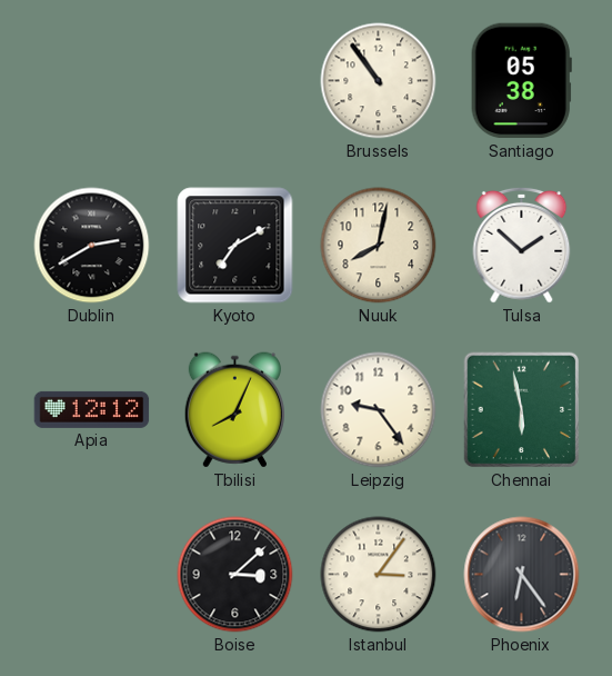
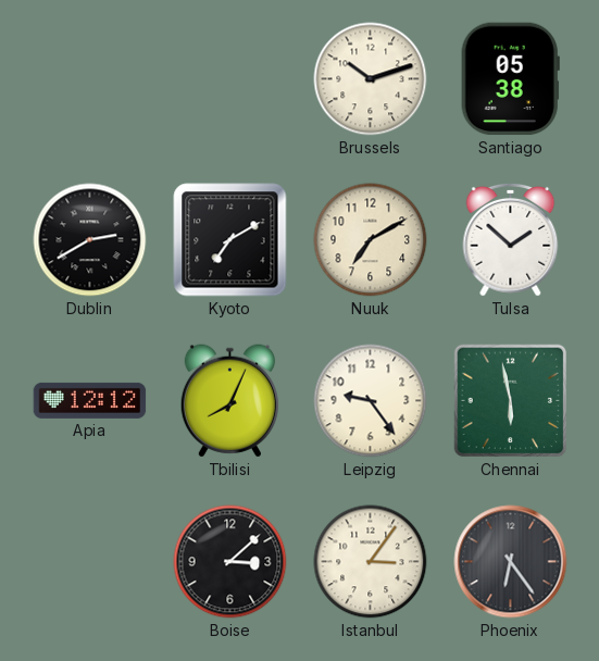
Brussels: 10:54 -> 10:12 (371, 79)
Nuuk: 8:02 -> 7:10 (371, 240)
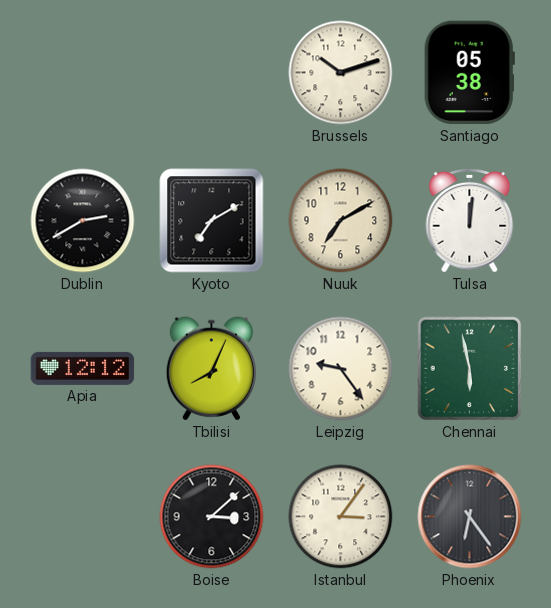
Tulsa: 1:52 -> 12:01 (470, 220)
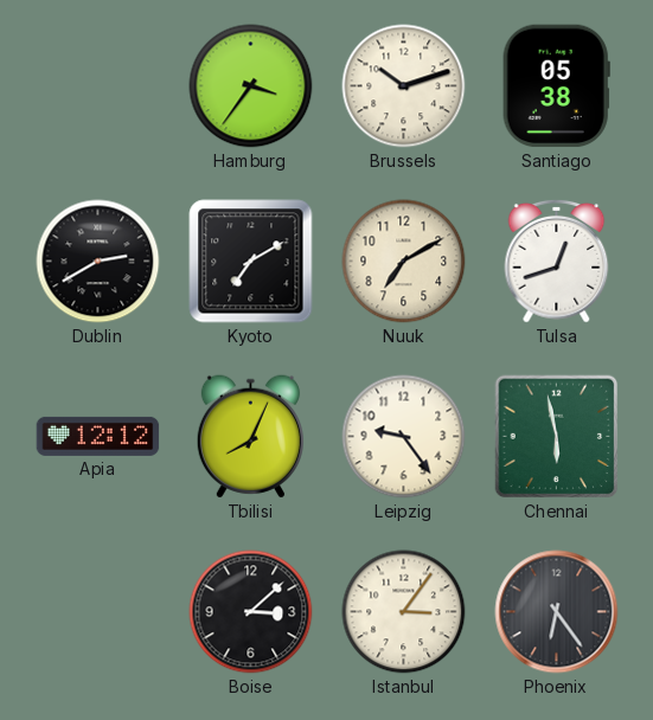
Hamburg: none -> 3:36 (251, 86)
Tulsa: 12:01 -> 12:42 (557, 261)
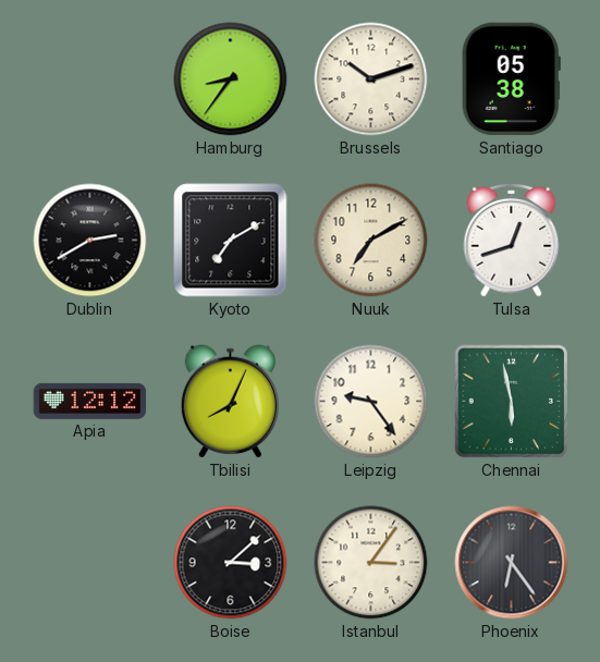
Hamburg: 3:36 -> 8:36 (231, 79)
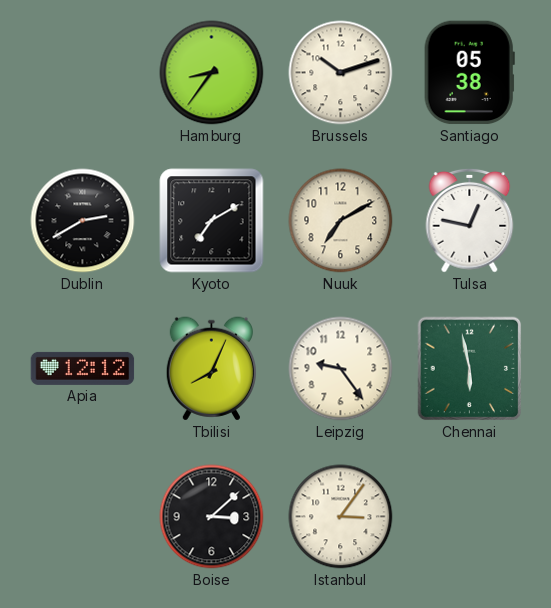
Tulsa: 12:42 -> 12:47 (470, 220)
Phoenix: 6:24 -> none (512, 563)
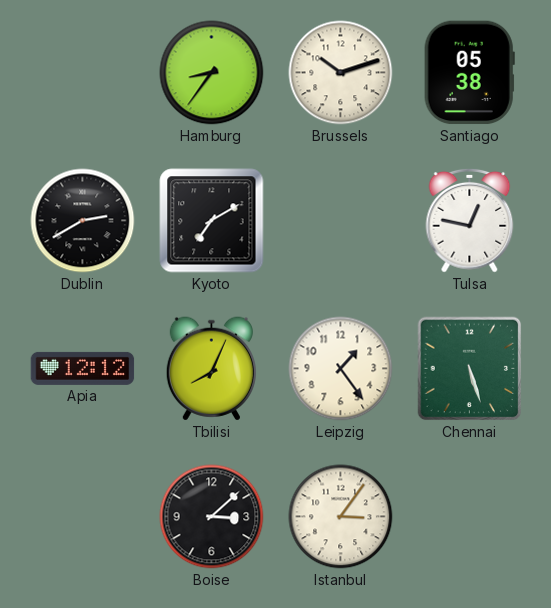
Nuuk: 7:10 -> none (341, 221)
Leipzig: 9:24 -> 1:24 (341, 369)
Chennai: 5:58 -> 5:27 (470, 369)
